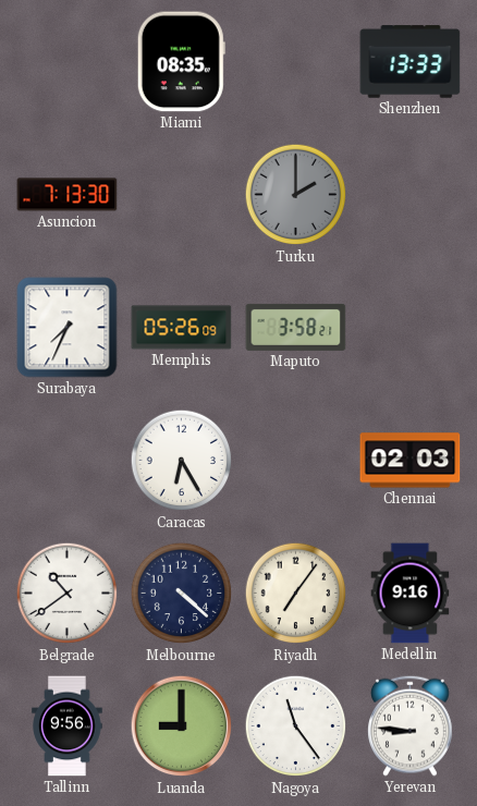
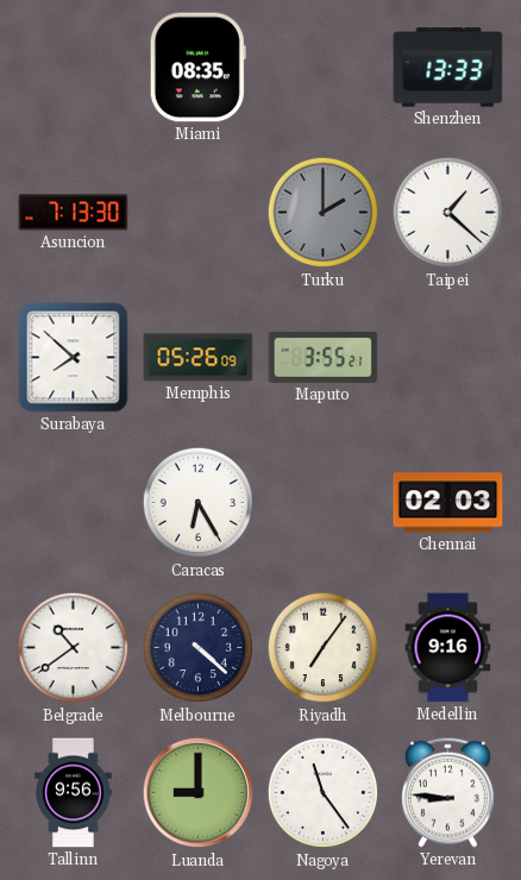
Taipei: none -> 1:22 (448, 213)
Surabaya: 7:34 -> 7:52 (74, 358)
Maputo: 3:58 -> 3:55 (324, 357)
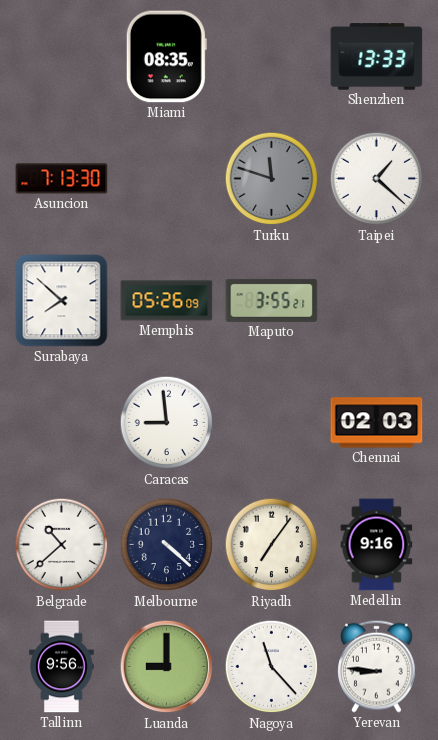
Turku: 2:00 -> 11:48 (272, 179)
Caracas: 6:25 -> 8:59 (167, 423)
Belgrade: 10:39 -> 10:38 (62, 545)
Nagoya: 11:24 -> 11:23 (272, 667)
